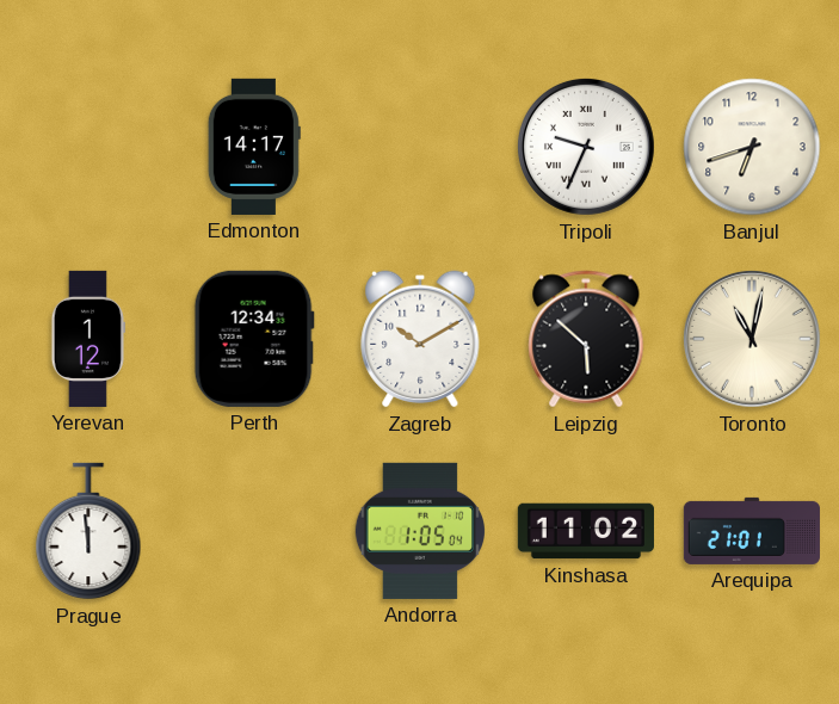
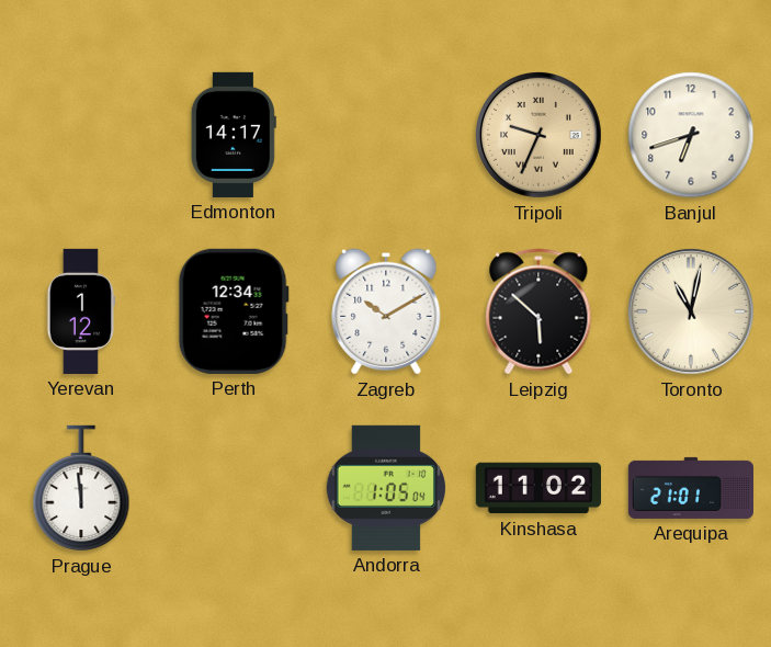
Tripoli dial: white -> champagne (538, 135)
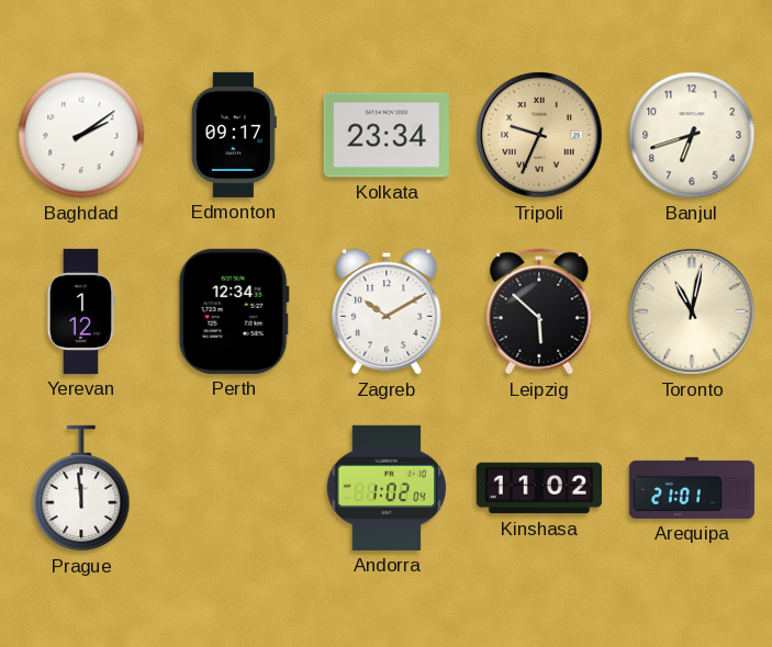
Baghdad: none -> 2:09 (81, 135)
Edmonton: 14:17 -> 09:17 (234, 135)
Kolkata: none -> 23:34 (387, 135)
Andorra: 1:05 -> 1:02 (385, 488)
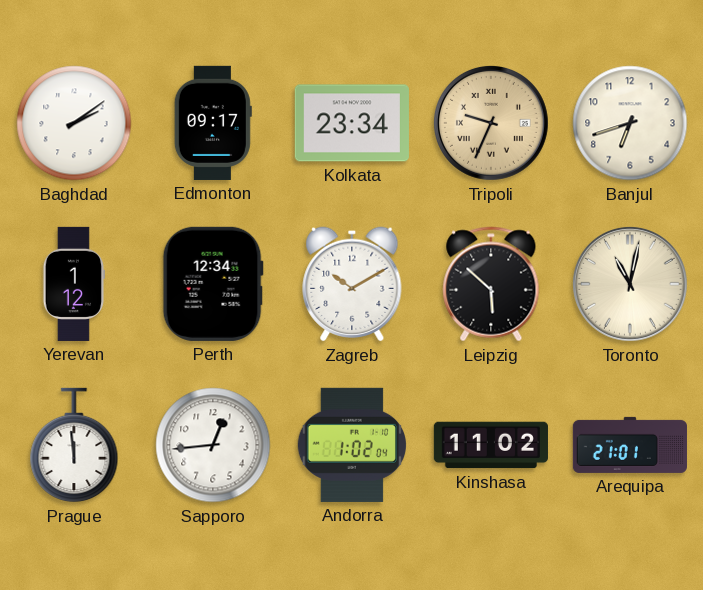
Sapporo: none -> 12:44 (213, 445)
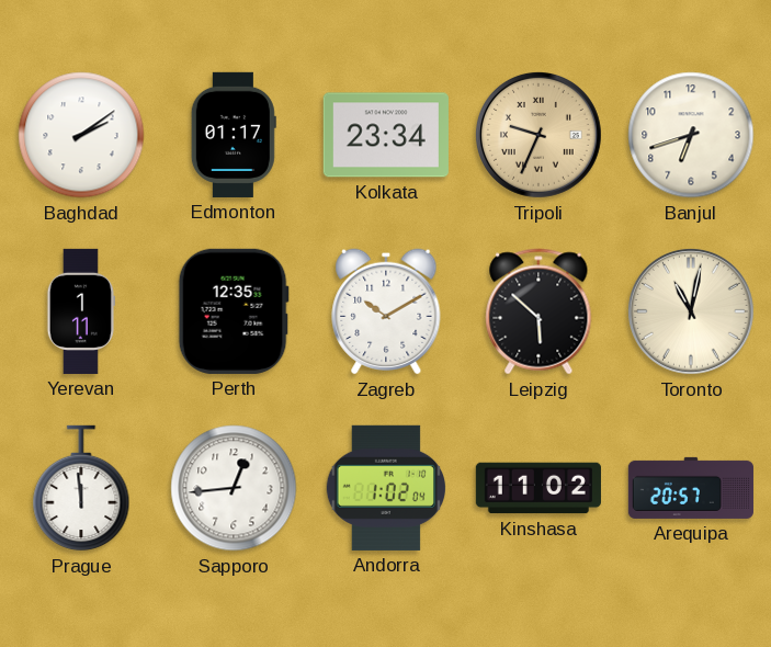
Edmonton: 09:17 -> 01:17 (234, 135)
Yerevan: 1:12 -> 1:11 (80, 311)
Perth: 12:34 -> 12:35 (234, 311)
Arequipa: 21:01 -> 20:57 (691, 488)
